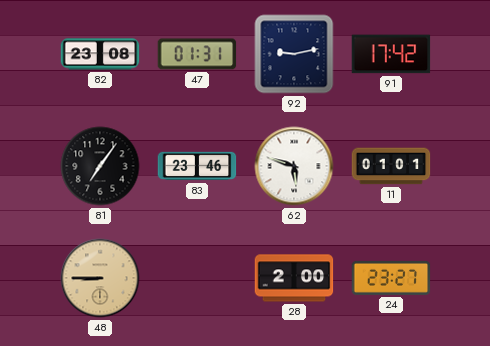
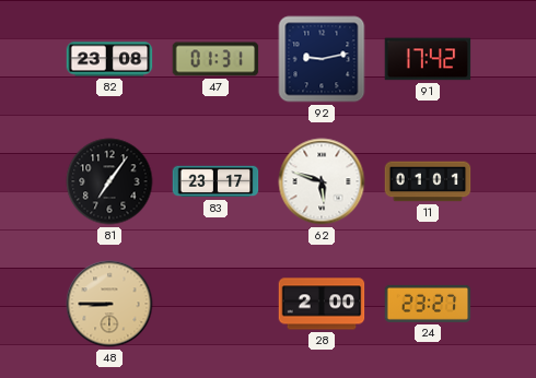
83: 23:46 -> 23:17 (215, 181)
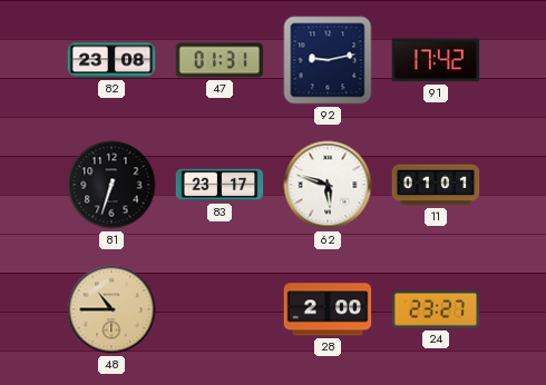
81: 7:06 -> 6:33 (111, 185)
48: 8:45 -> 10:45 (111, 309)
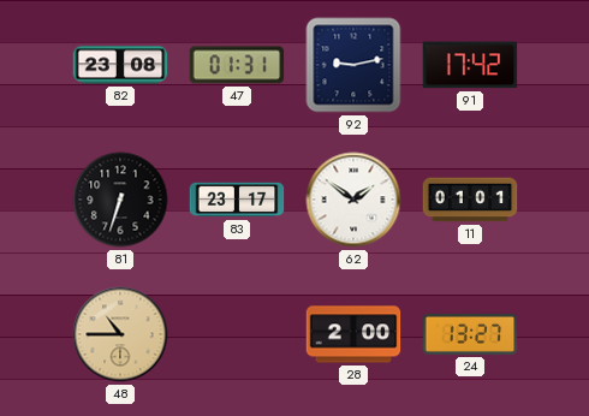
62: 5:48 -> 1:51 (353, 200)
24: 23:27 -> 13:27 (470, 334)
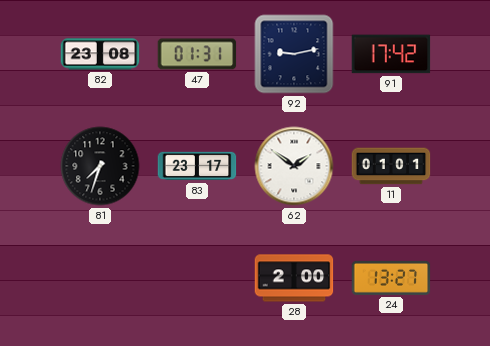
81: 6:33 -> 7:33 (100, 166)
48: 10:45 -> none (120, 334)
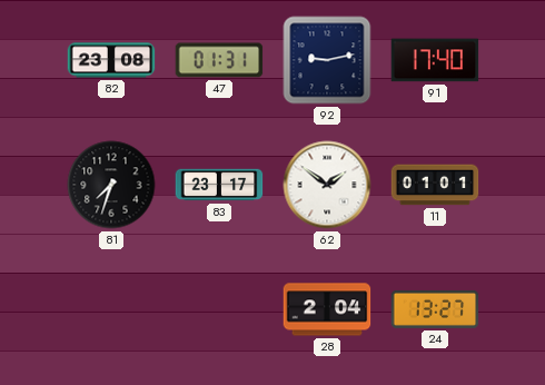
91: 17:42 -> 17:40 (435, 60)
28: 2:00 -> 2:04 (327, 309)
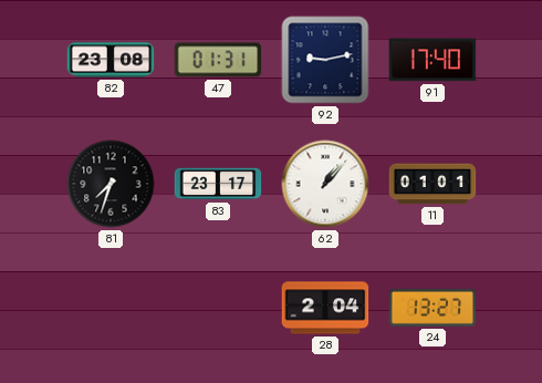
62: 1:51 -> 1:07 (325, 184)
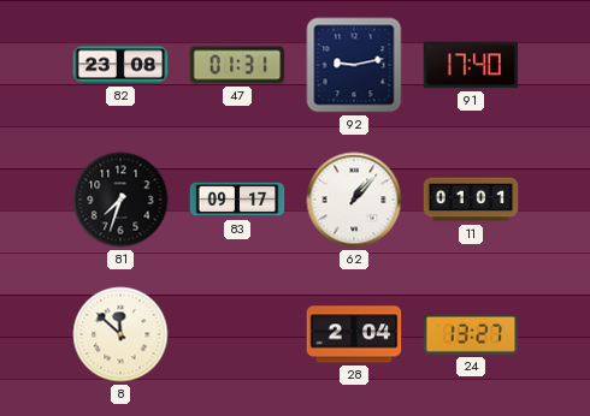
83: 23:17 -> 09:17 (237, 200)
8: none -> 11:52 (120, 334)
